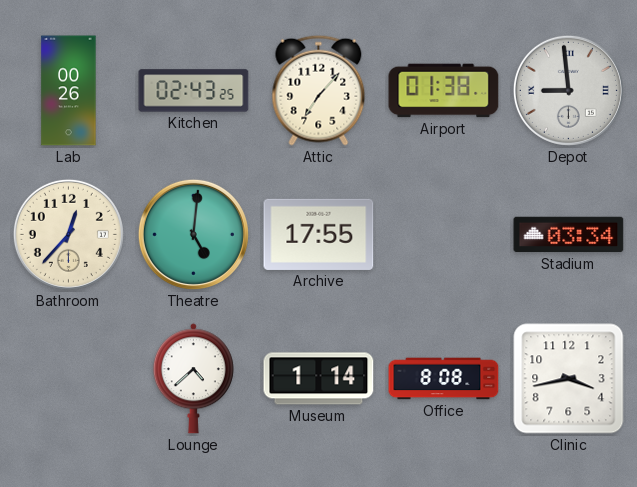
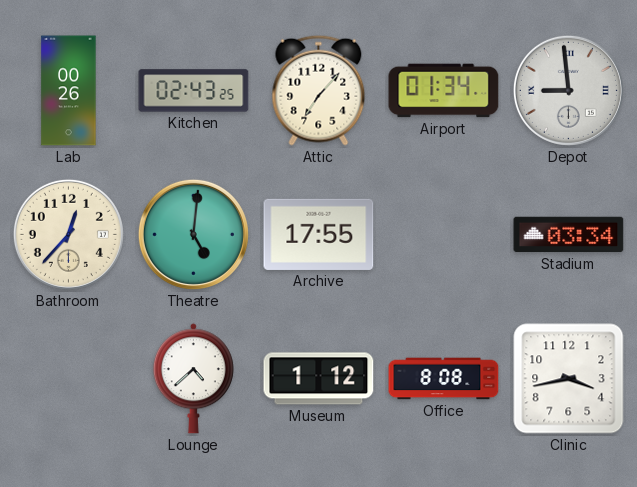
Airport: 01:38 -> 01:34 (444, 91)
Museum: 1:14 -> 1:12 (319, 379)
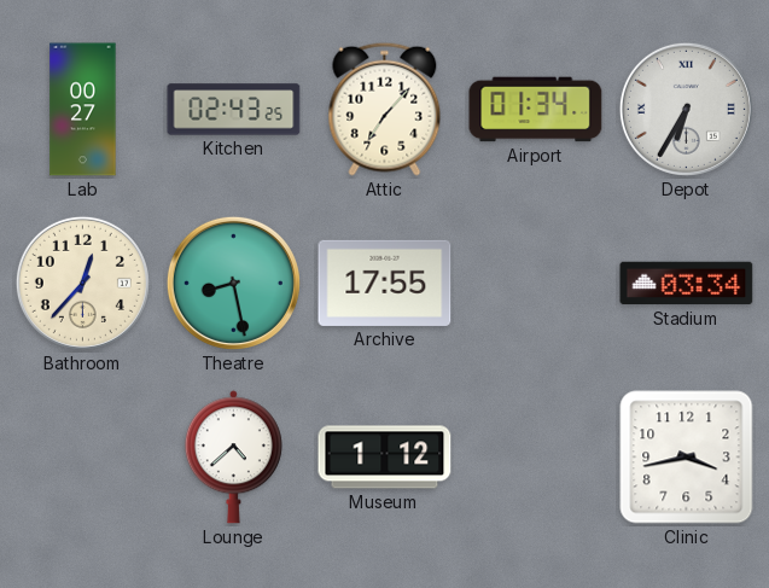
Lab: 00:26 -> 00:27 (83, 110)
Depot: 8:59 -> 6:35 (686, 109)
Theatre: 5:01 -> 8:28 (233, 283)
Office: 8:08 -> none (444, 379)
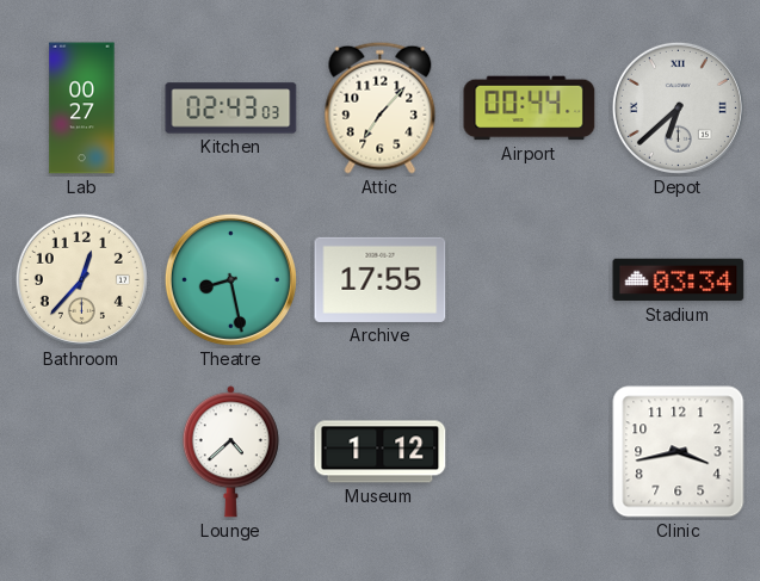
Kitchen: 02:43:25 -> 02:43:03 (231, 109)
Airport: 01:34 -> 00:44 (530, 109)
Depot: 6:35 -> 6:38 (678, 107)
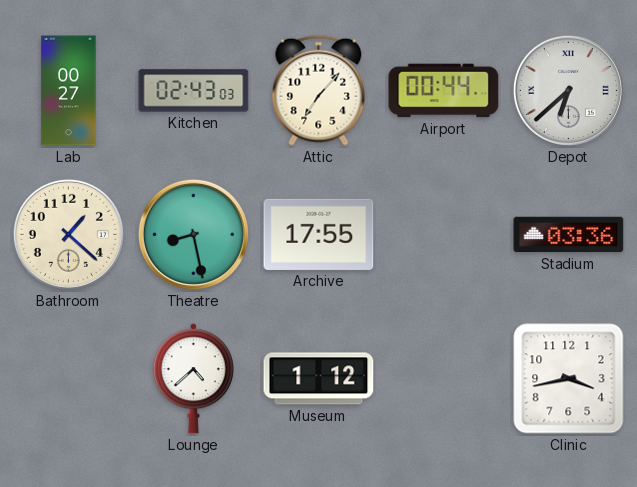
Bathroom: 12:37 -> 1:22 (68, 234)
Stadium: 03:34 -> 03:36 (569, 235)
